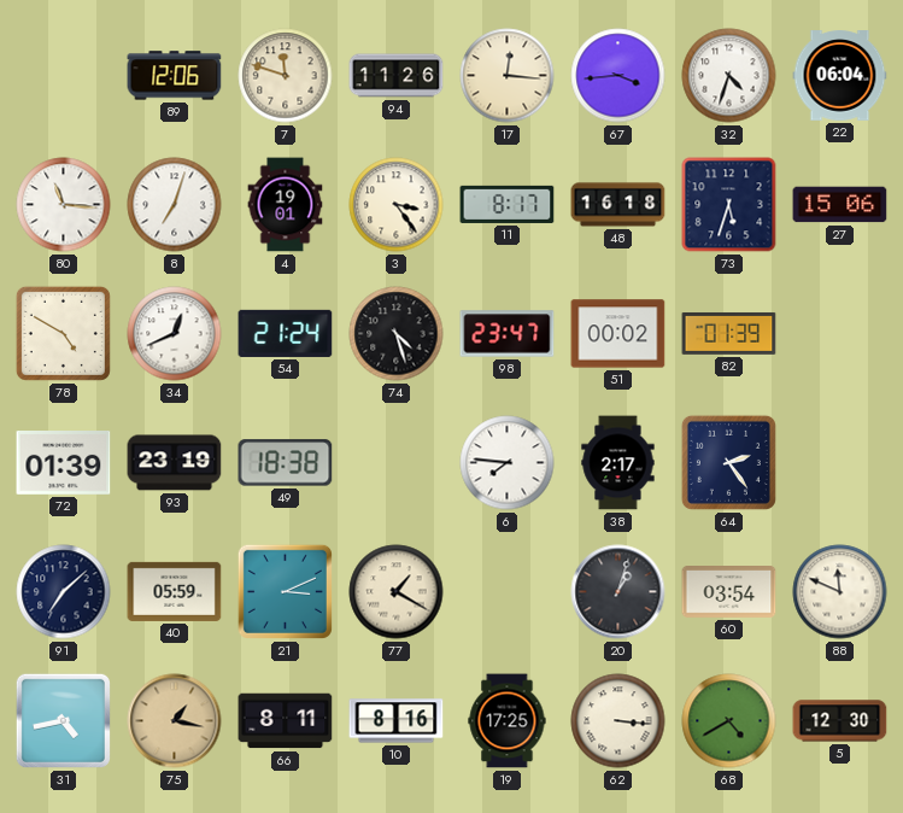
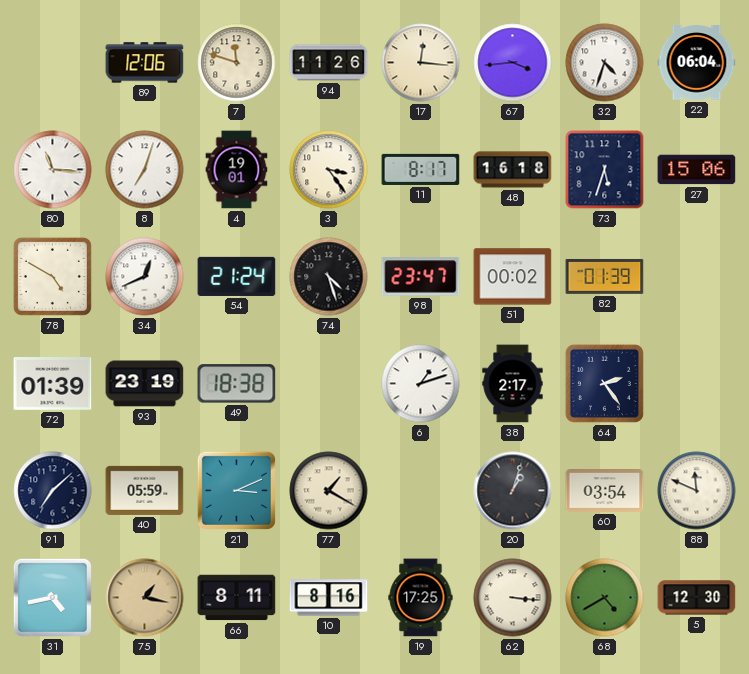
6: 7:46 -> 1:12 (421, 384)
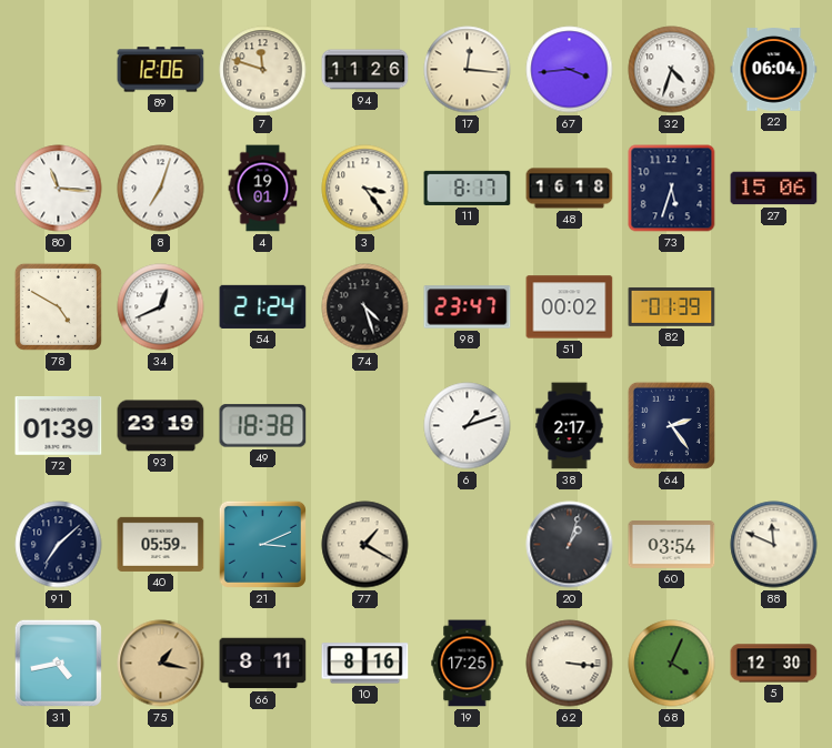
68: 4:40 -> 4:04 (672, 664)
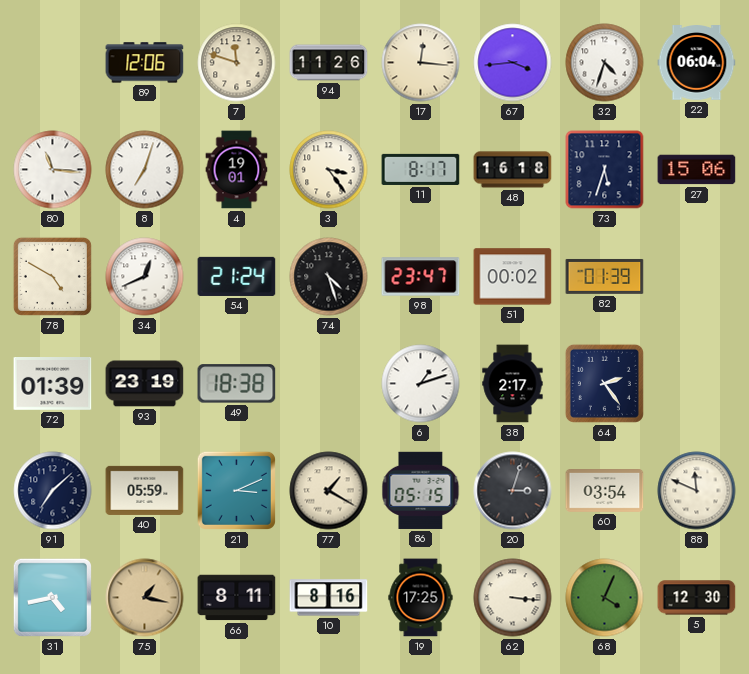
86: none -> 05:15 (421, 490)
20: 1:03 -> 3:03 (513, 491)
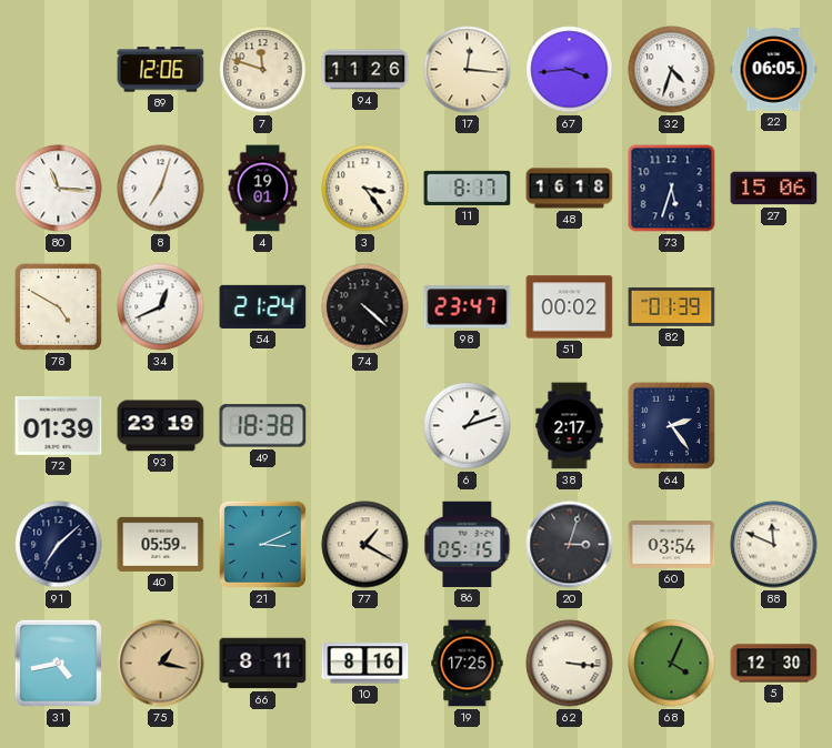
22: 06:04 -> 06:05 (774, 70)
74: 4:27 -> 4:22 (365, 307)
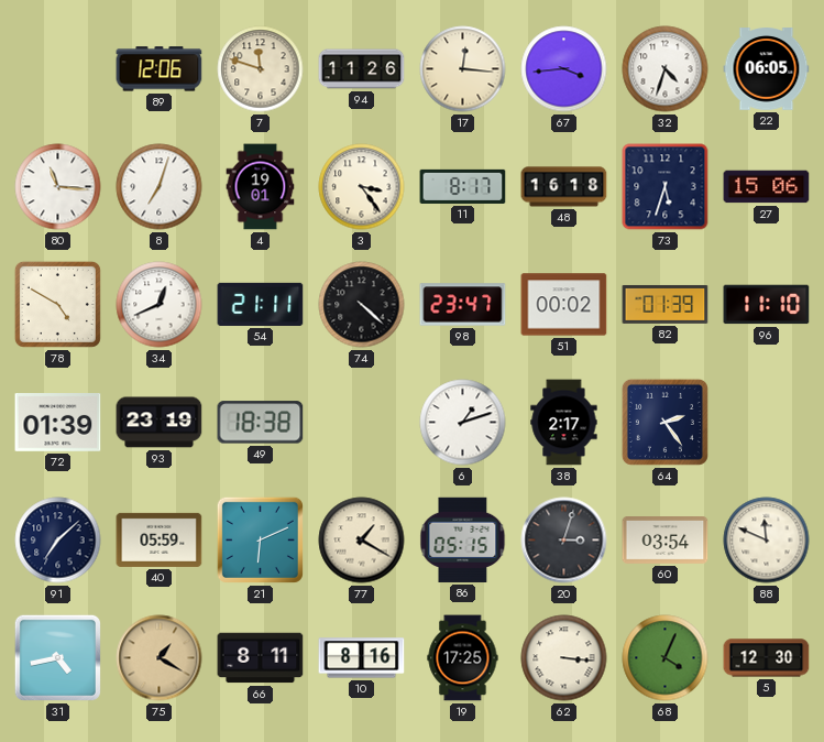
54: 21:24 -> 21:11 (261, 304)
96: none -> 11:10 (767, 305)
21: 3:11 -> 6:11 (260, 539)
75: 1:17 -> 1:20 (160, 658)
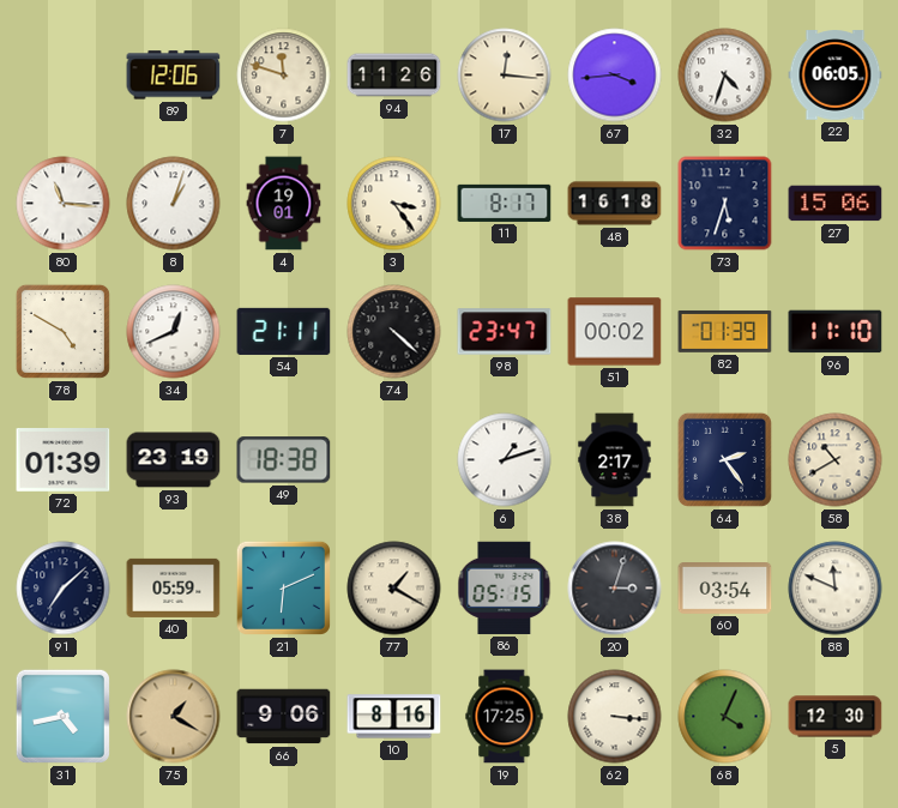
8: 7:03 -> 1:03 (174, 204)
58: none -> 10:40 (836, 460)
66: 8:11 -> 9:06 (284, 717)
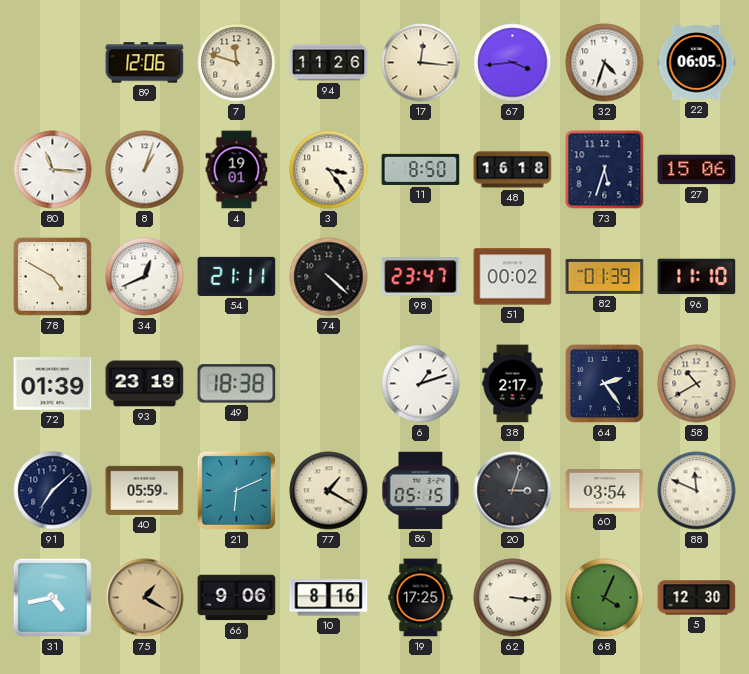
11: 8:17 -> 8:50 (421, 169)
